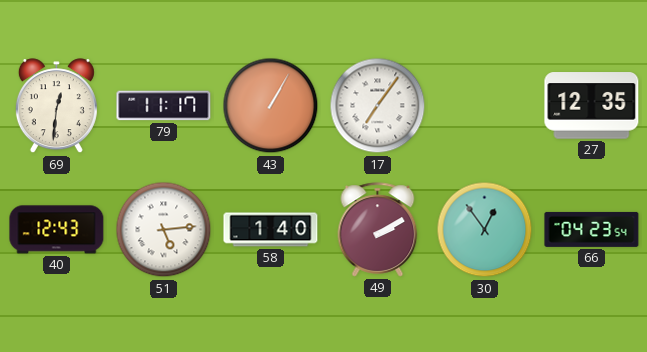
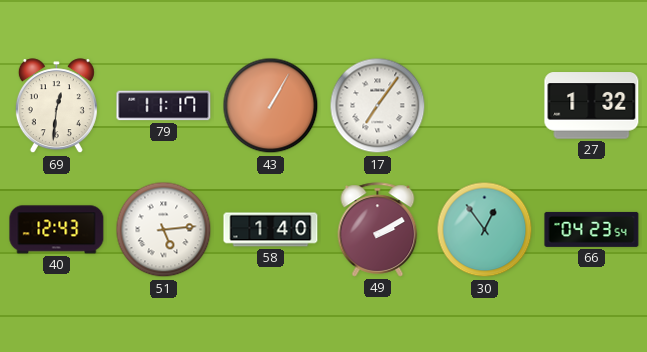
27: 12:35 -> 1:32 (592, 106)
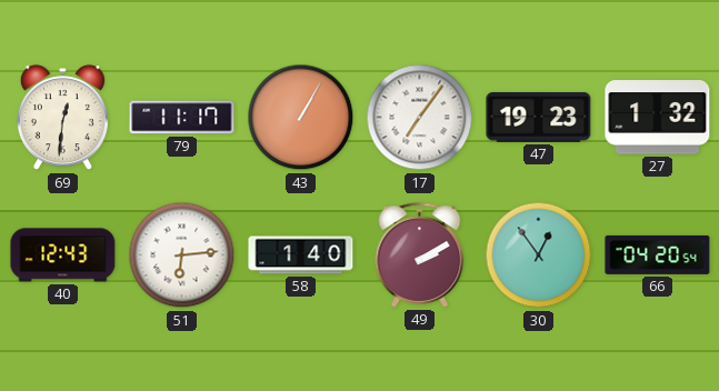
47: none -> 19:23 (539, 117)
51: 5:14 -> 6:14 (182, 255)
66: 04:23 -> 04:20 (658, 254)
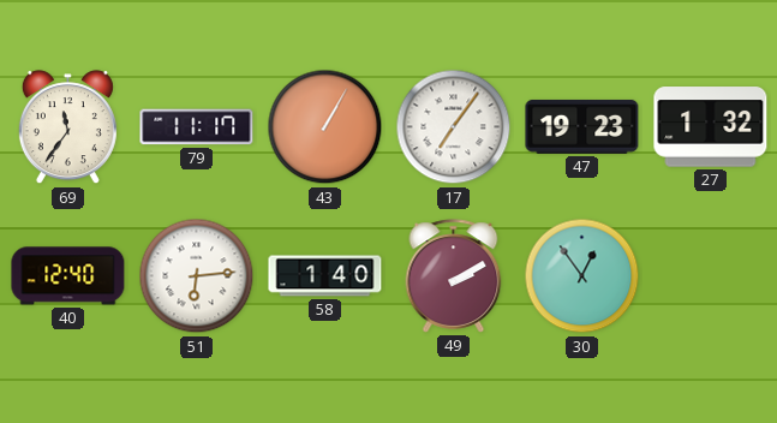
69: 12:31 -> 11:36 (67, 127)
40: 12:43 -> 12:40 (68, 276)
66: 04:20 -> none (658, 254)
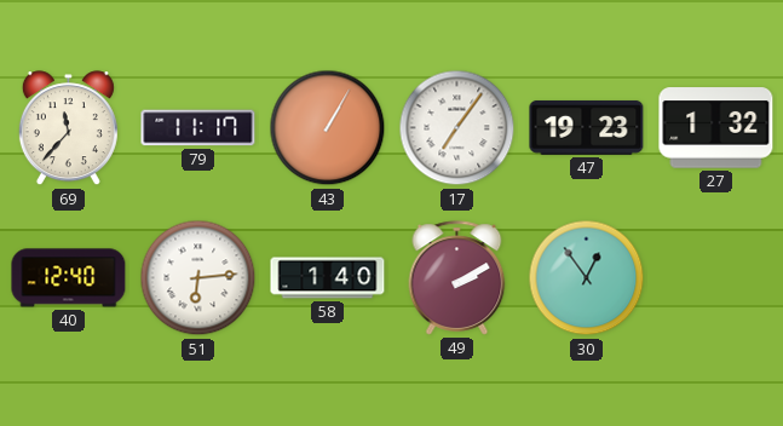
69: 11:36 -> 11:37 (68, 128)
